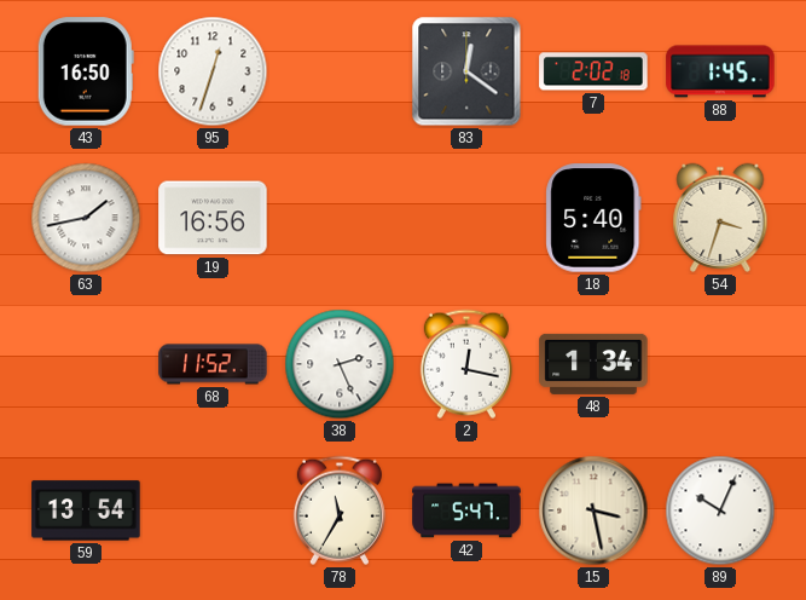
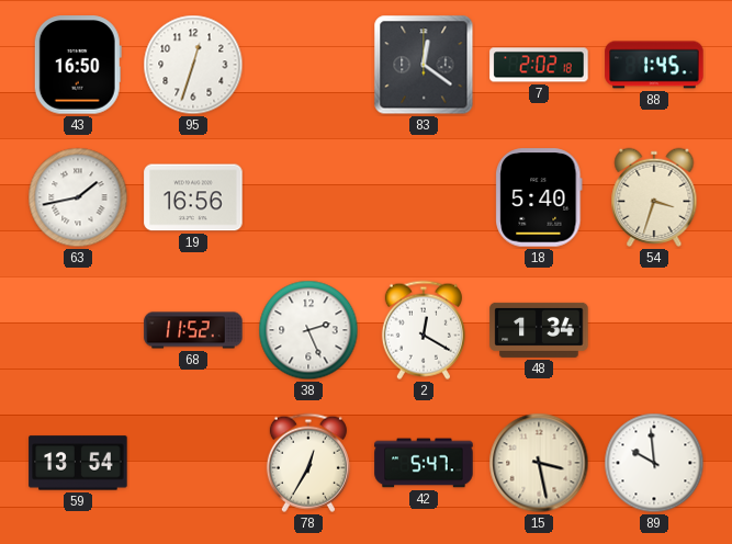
2: 12:17 -> 12:20 (424, 330)
78: 11:35 -> 12:35 (308, 463)
89: 10:04 -> 9:59 (654, 463)
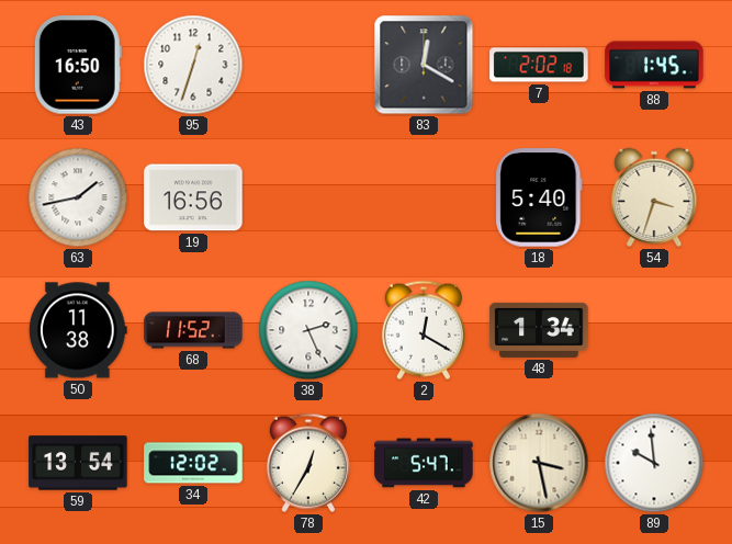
83: 12:21 -> 12:20 (424, 65)
50: none -> 11:38 (78, 330)
34: none -> 12:02 (193, 463)
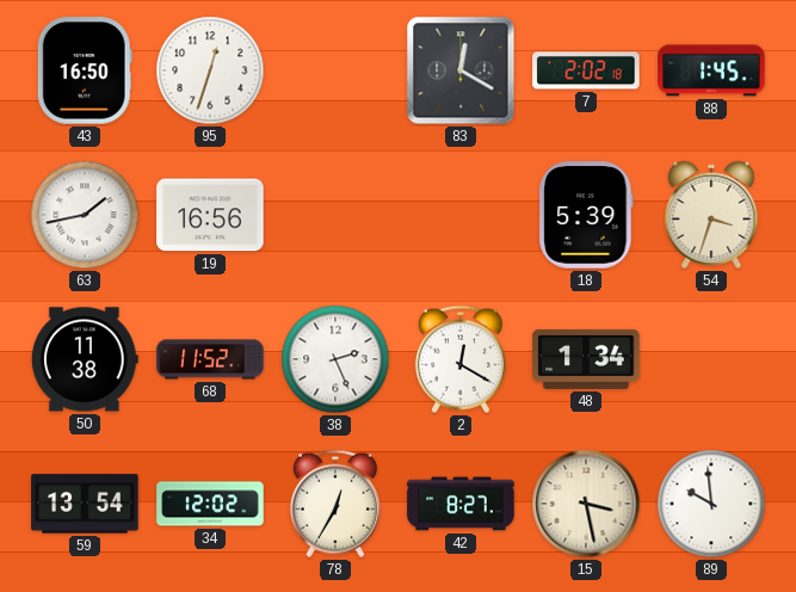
18: 5:40 -> 5:39 (586, 215)
42: 5:47 -> 8:27 (461, 504)
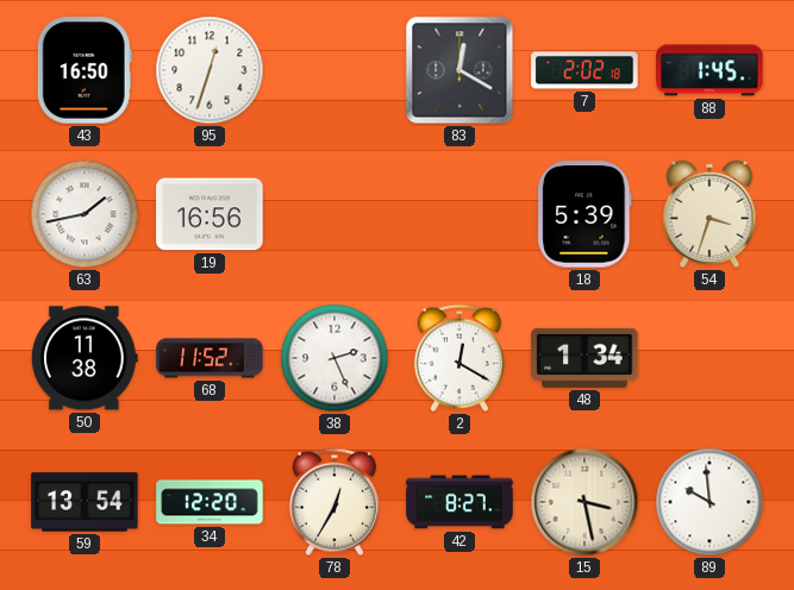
34: 12:02 -> 12:20 (210, 502)
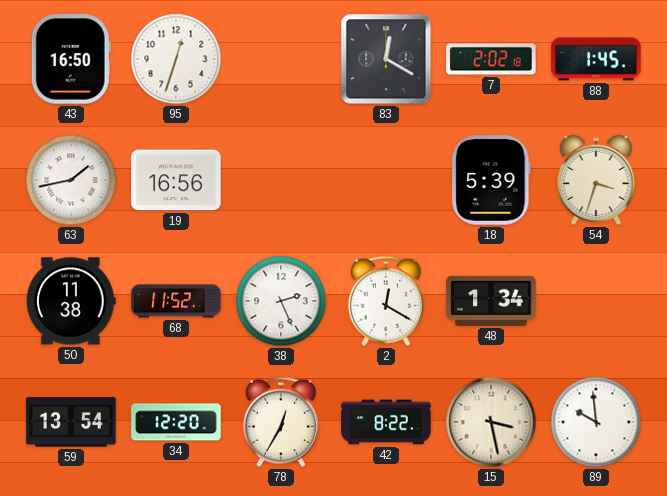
42: 8:27 -> 8:22 (386, 422)
